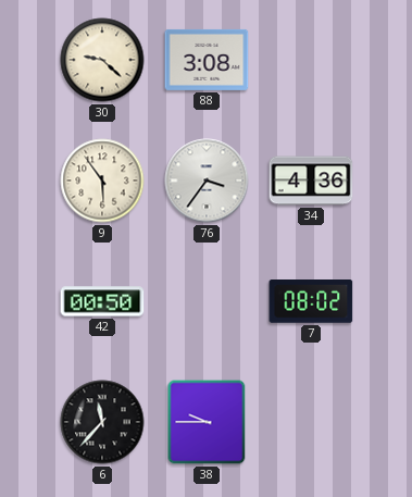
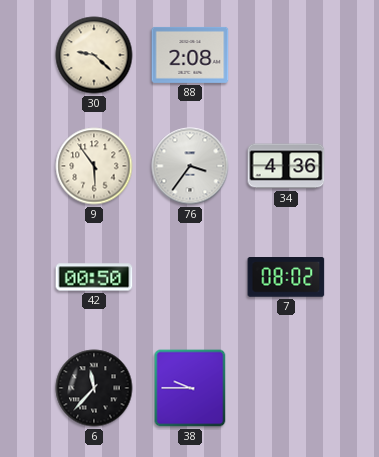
88: 3:08 -> 2:08 (190, 55)
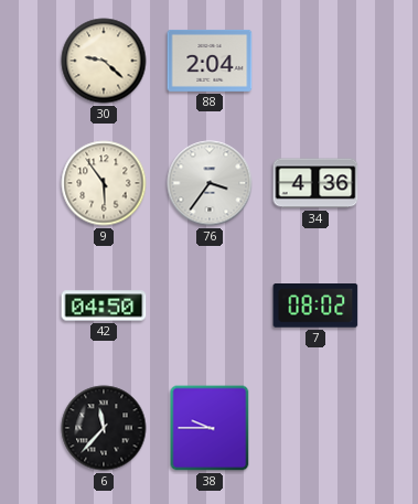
88: 2:08 -> 2:04 (210, 61)
42: 00:50 -> 04:50 (104, 305)
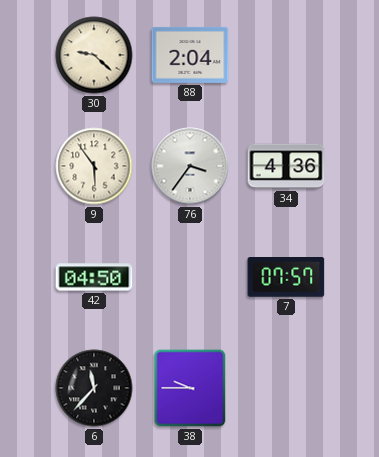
7: 08:02 -> 07:57 (286, 278)
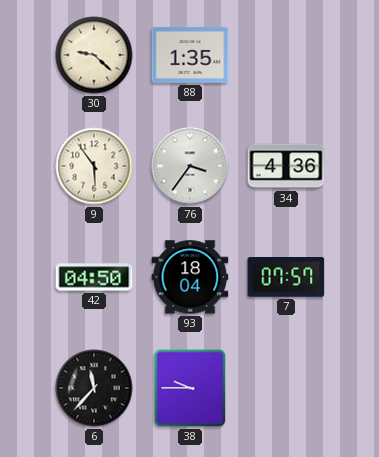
88: 2:04 -> 1:35 (190, 55)
93: none -> 18:04 (190, 277)
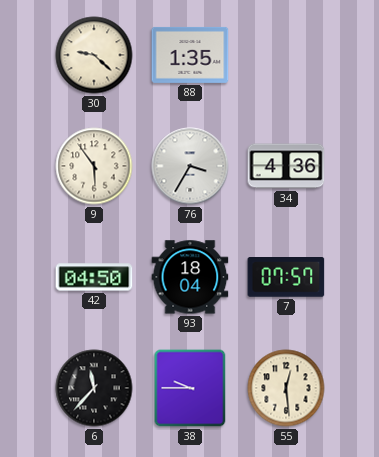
76: 3:36 -> 3:35 (190, 166)
55: none -> 12:29 (286, 388)
